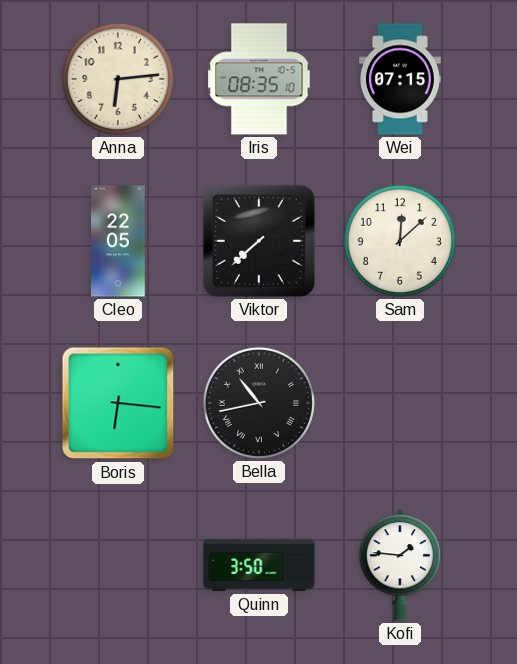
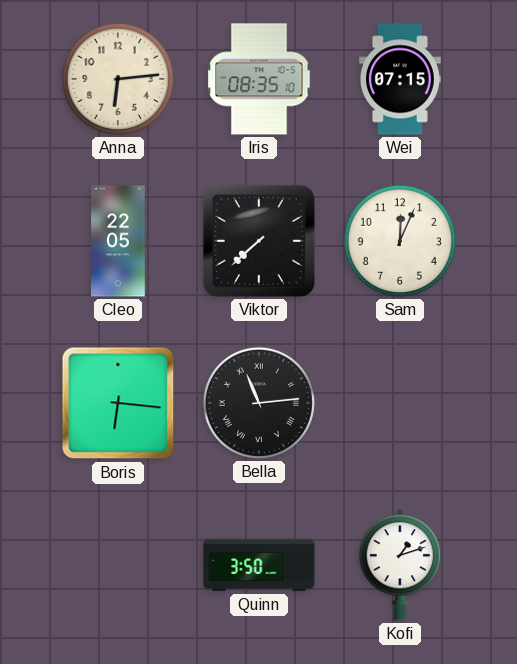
Sam: 12:08 -> 12:04 (400, 241)
Bella: 10:43 -> 11:14 (259, 403)
Kofi: 1:46 -> 1:12 (400, 565)
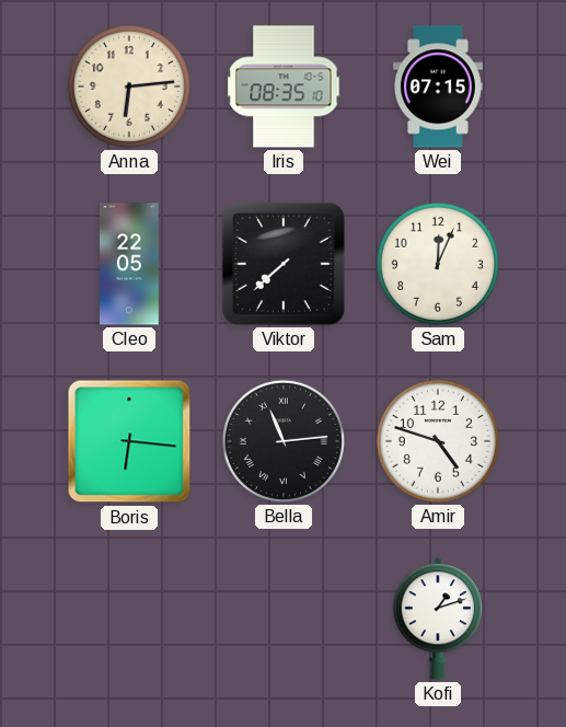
Amir: none -> 4:48 (438, 441)
Quinn: 3:50 -> none (259, 565)
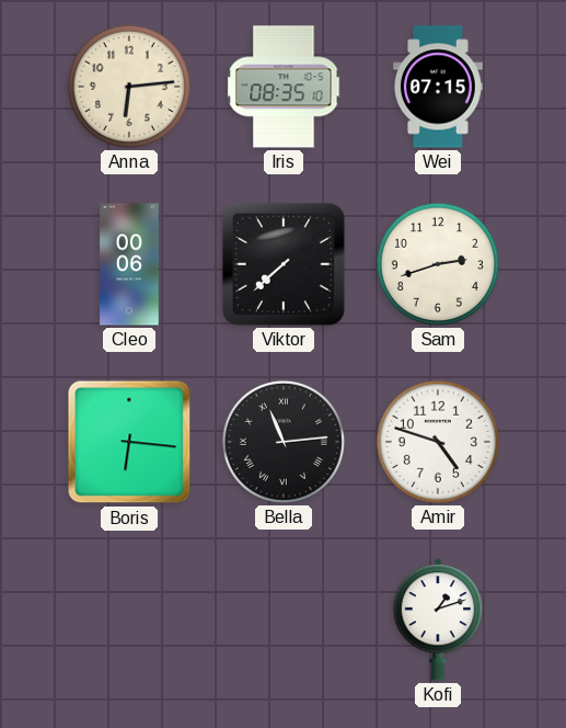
Cleo: 22:05 -> 00:06 (129, 264)
Sam: 12:04 -> 2:42 (438, 264)
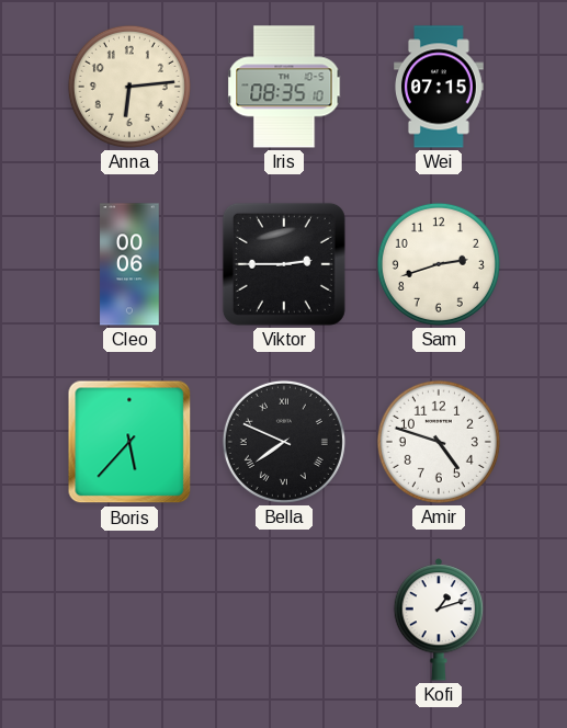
Viktor: 7:38 -> 2:45 (284, 264)
Boris: 6:16 -> 5:37 (129, 442)
Bella: 11:14 -> 7:49 (284, 442)
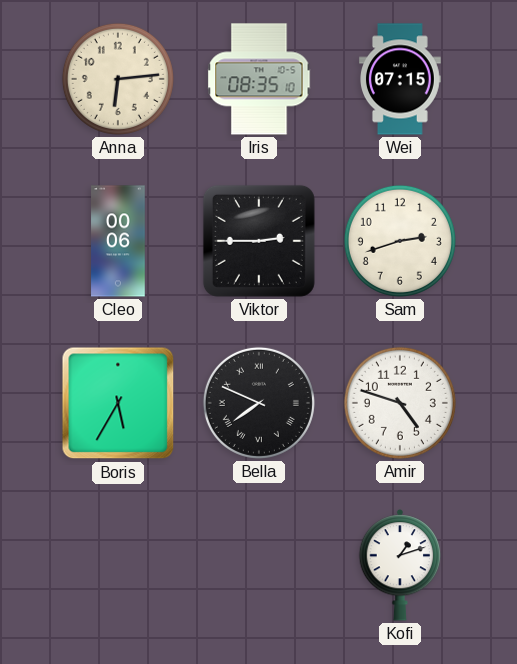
Boris: 5:37 -> 5:35 (118, 403)
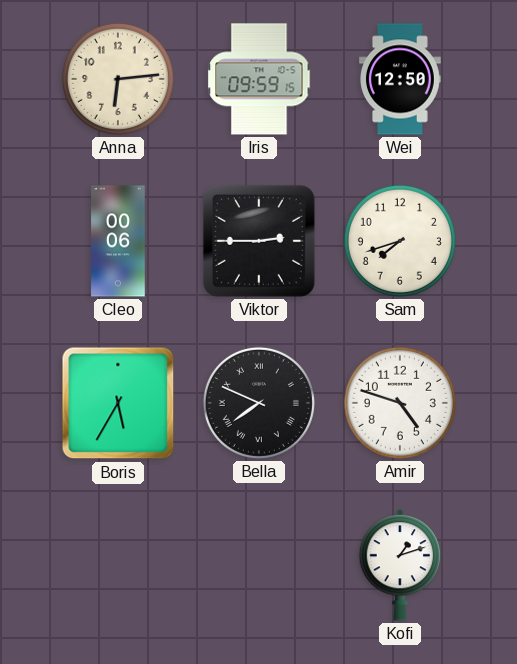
Iris: 08:35 -> 09:59 (259, 79)
Wei: 07:15 -> 12:50 (401, 79)
Sam: 2:42 -> 7:42 (400, 241)
